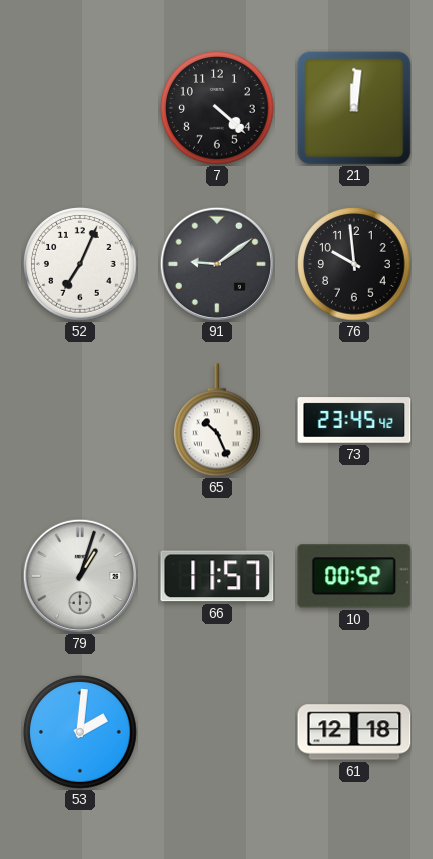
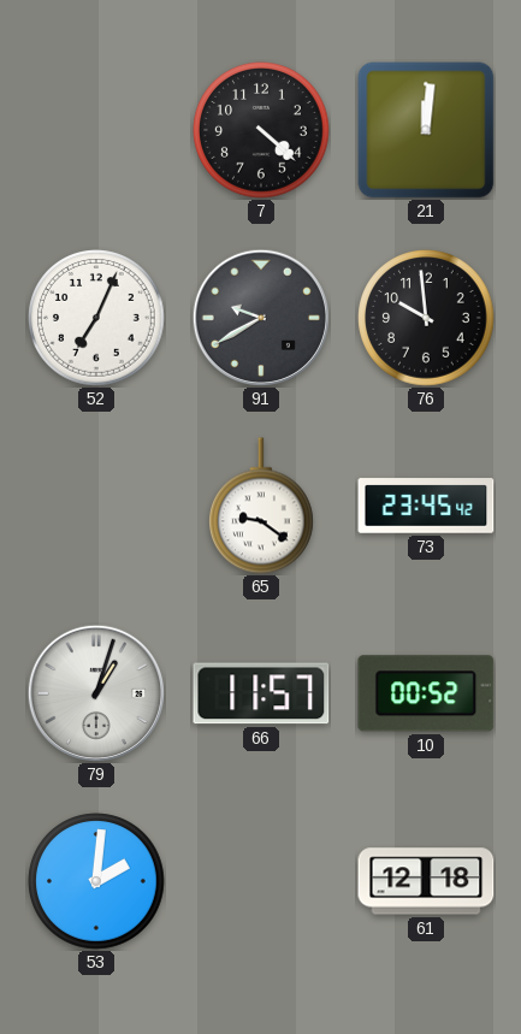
91: 9:09 -> 9:40 (260, 317)
65: 10:26 -> 9:21 (262, 506)
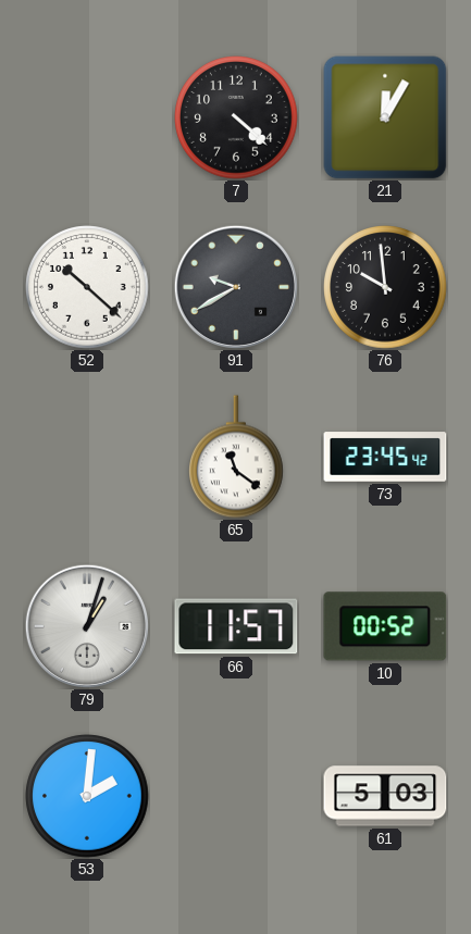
21: 12:01 -> 12:05 (385, 117)
52: 7:04 -> 10:22 (87, 287)
65: 9:21 -> 11:21 (237, 457)
61: 12:18 -> 5:03 (385, 796)
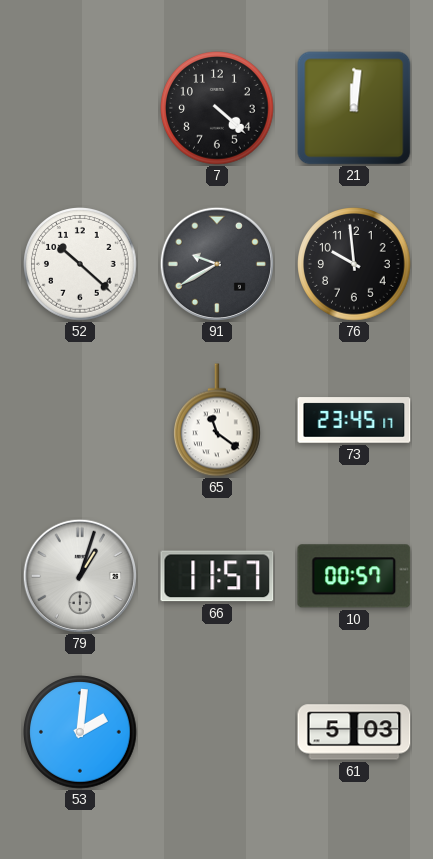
21: 12:05 -> 12:01 (354, 108)
73: 23:45:42 -> 23:45:17 (354, 420)
10: 00:52 -> 00:57 (354, 576)
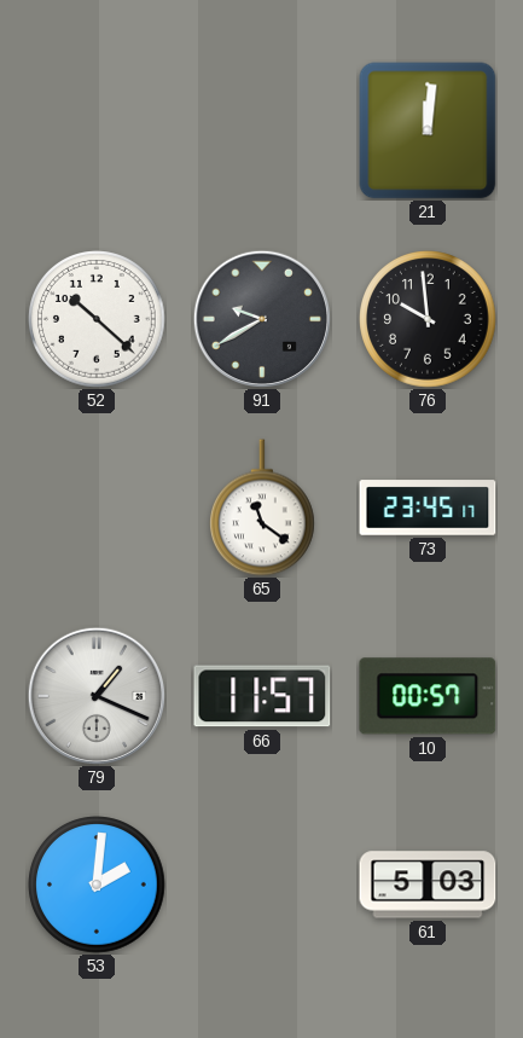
7: 4:22 -> none (217, 108)
79: 1:03 -> 1:19 (95, 695)
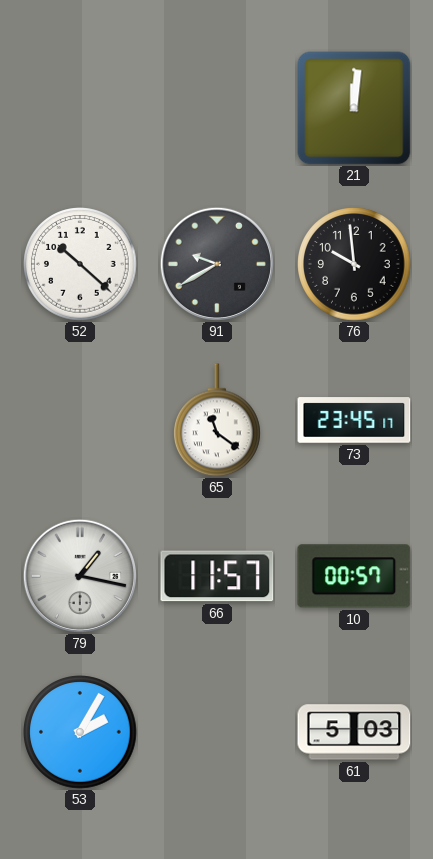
79: 1:19 -> 1:17 (79, 575)
53: 2:01 -> 2:05 (80, 732)
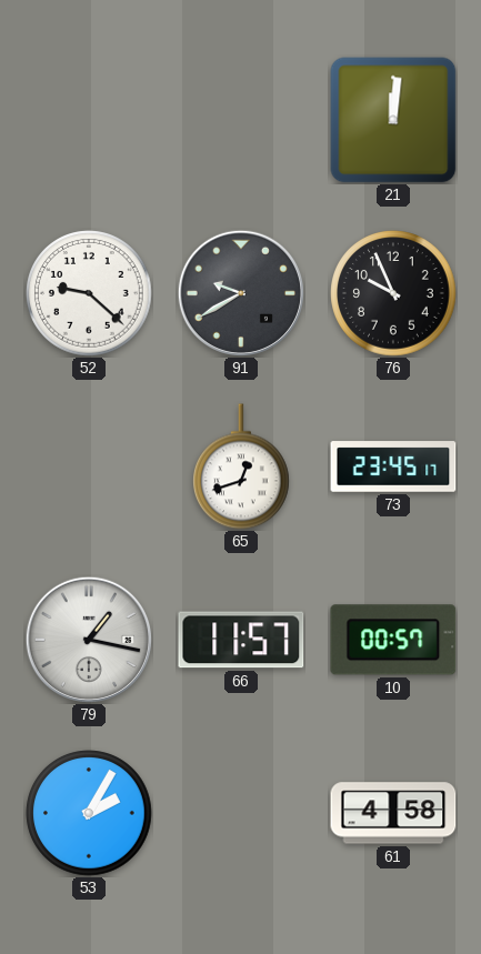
52: 10:22 -> 9:22 (89, 293)
76: 9:59 -> 9:56 (393, 293)
65: 11:21 -> 12:42 (242, 466)
61: 5:03 -> 4:58 (393, 813)
